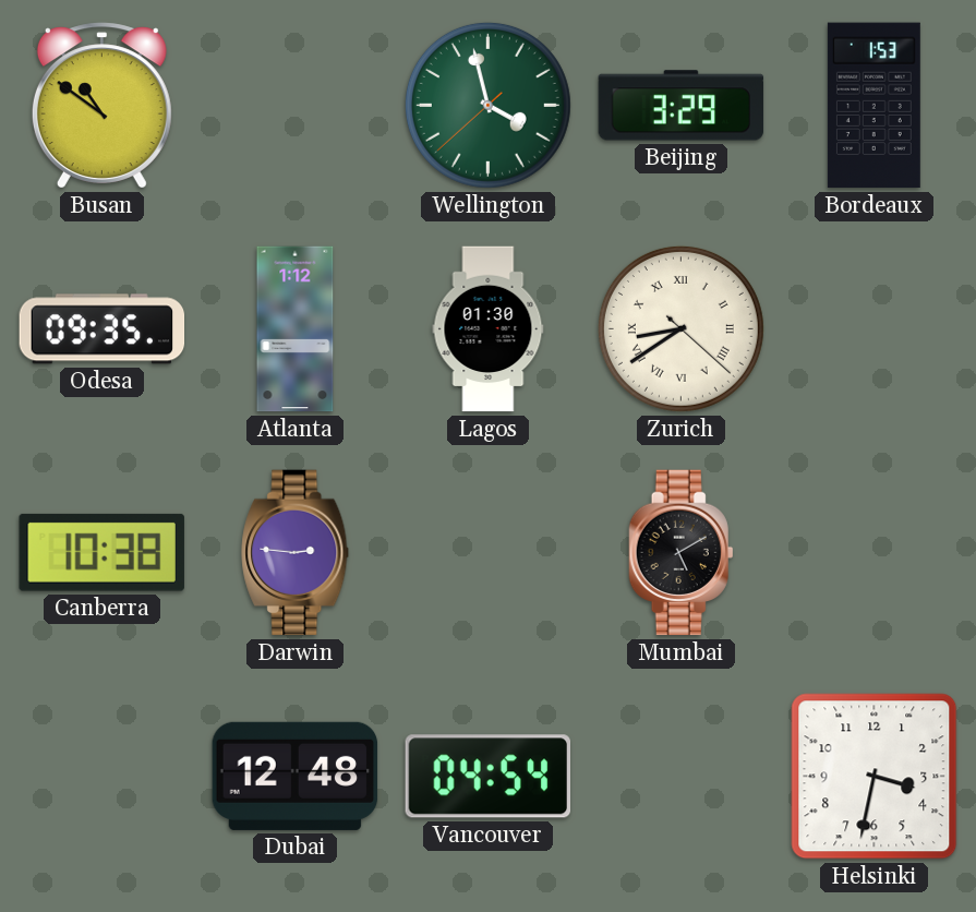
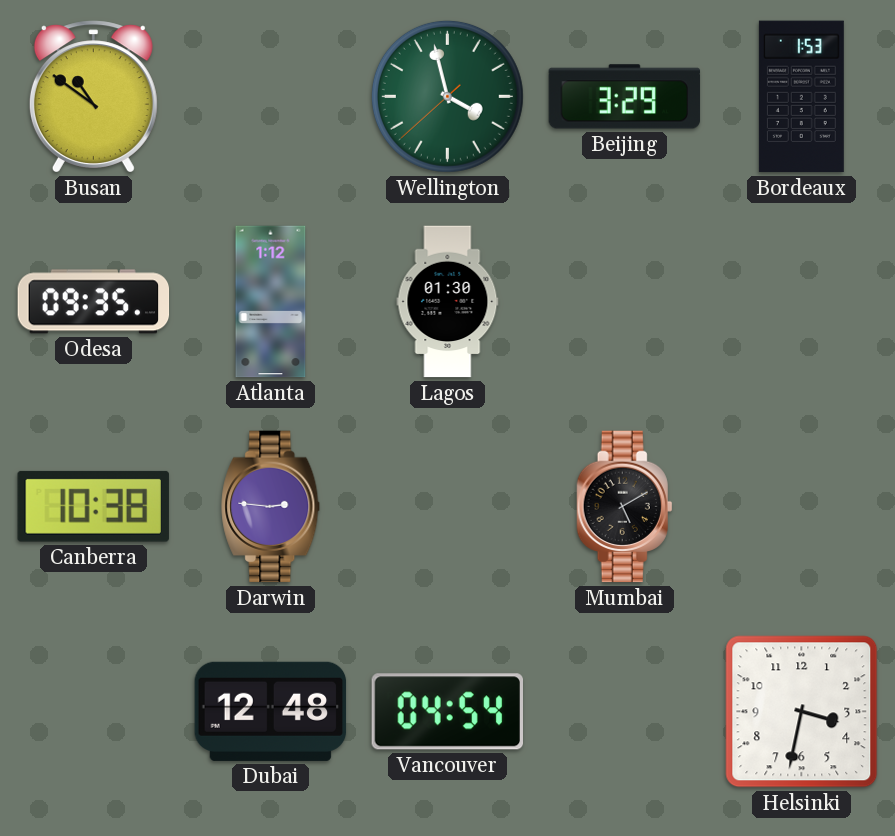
Zurich: 8:39 -> none (680, 328)
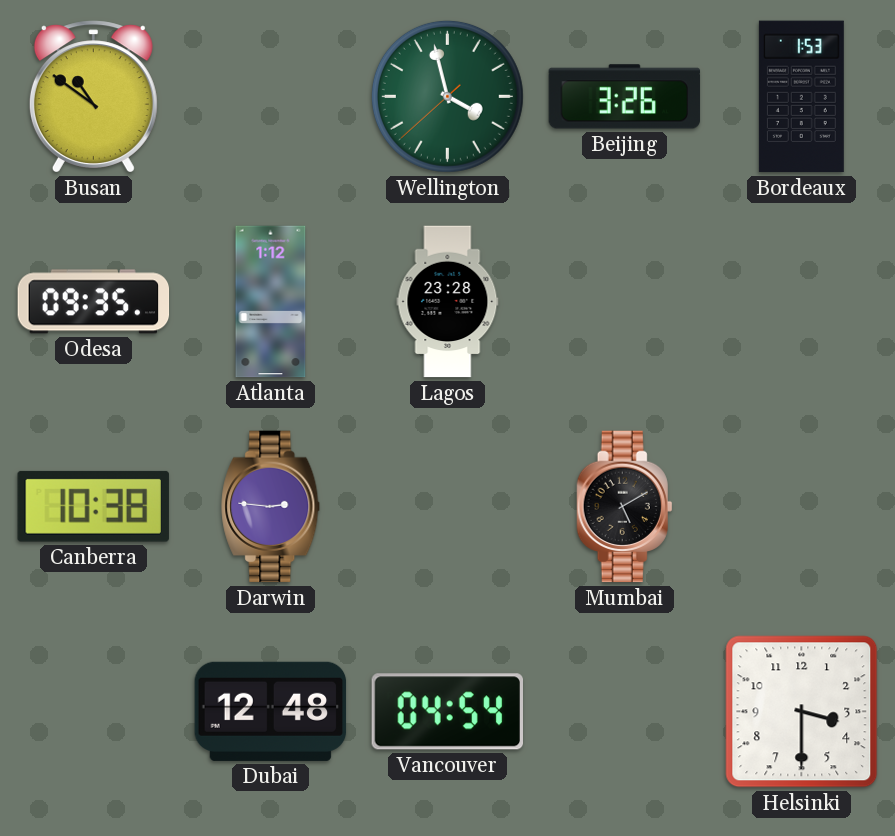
Beijing: 3:29 -> 3:26 (625, 97)
Lagos: 01:30 -> 23:28 (448, 302)
Helsinki: 3:32 -> 3:30 (802, 712)
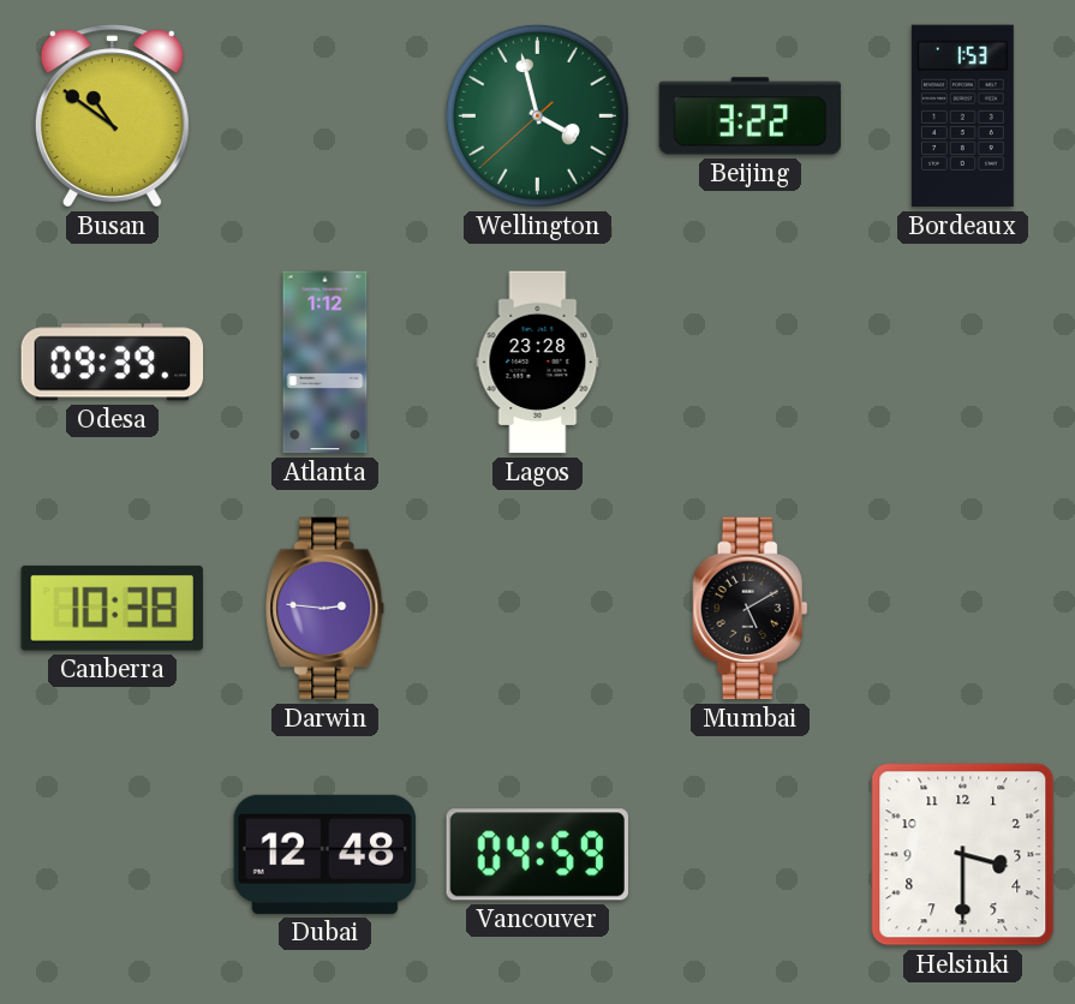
Beijing: 3:26 -> 3:22 (751, 116)
Odesa: 09:35 -> 09:39 (113, 363)
Vancouver: 04:54 -> 04:59 (537, 855)
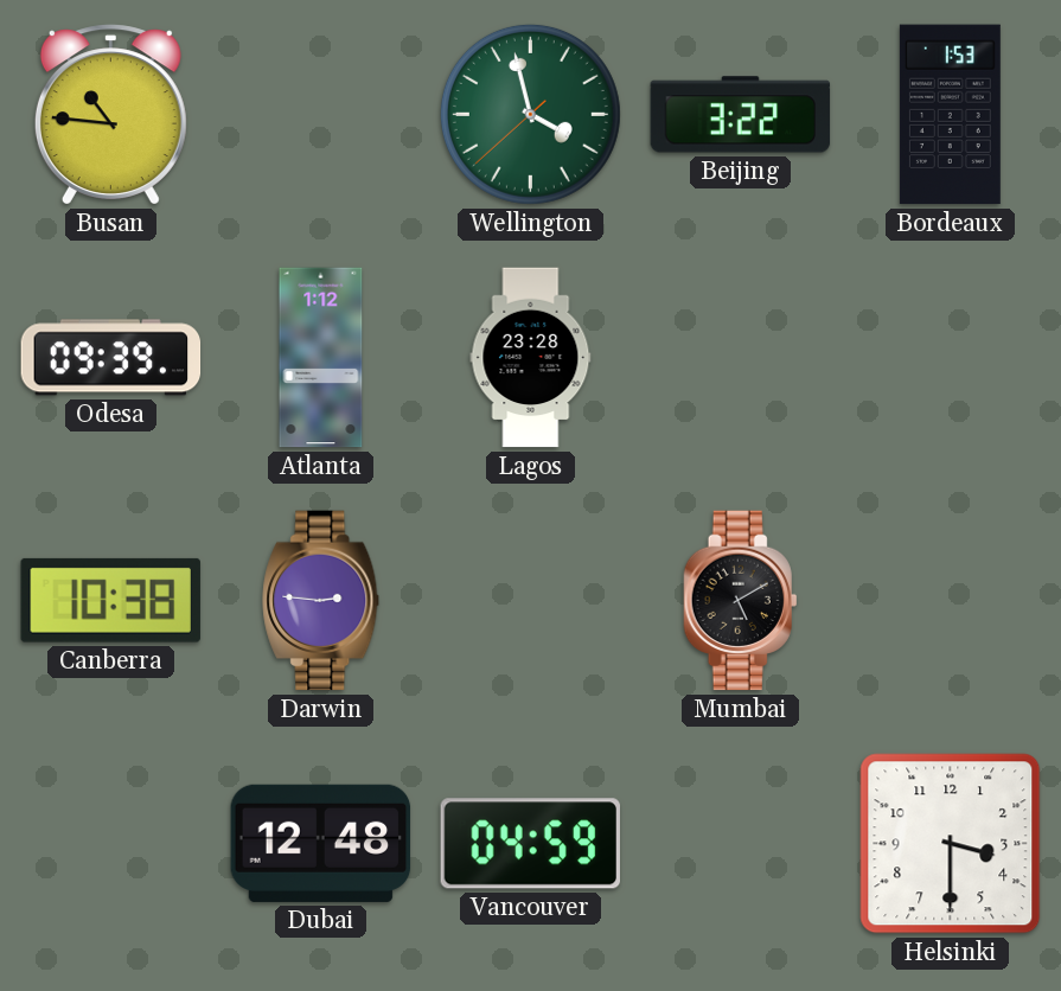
Busan: 10:51 -> 10:46 (110, 115)
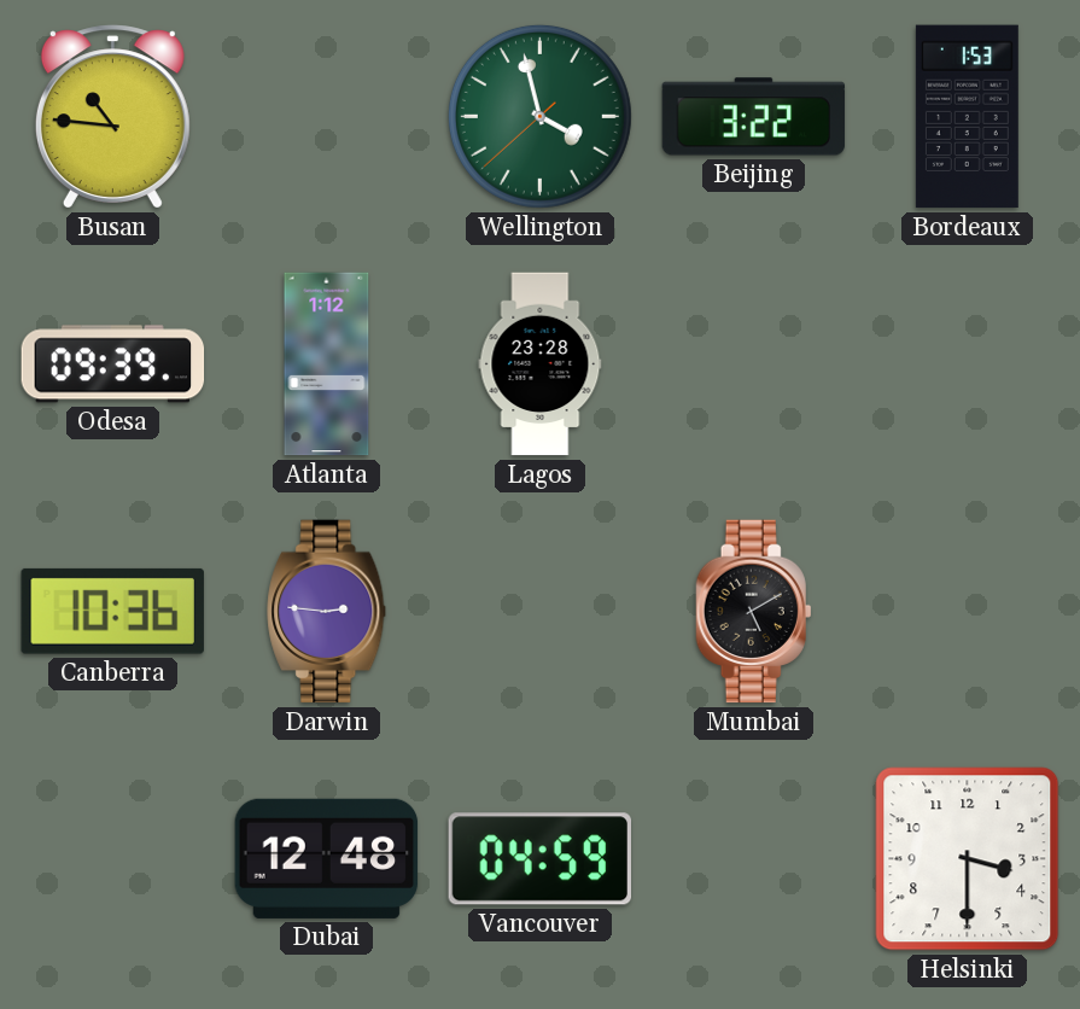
Canberra: 10:38 -> 10:36 (112, 611)
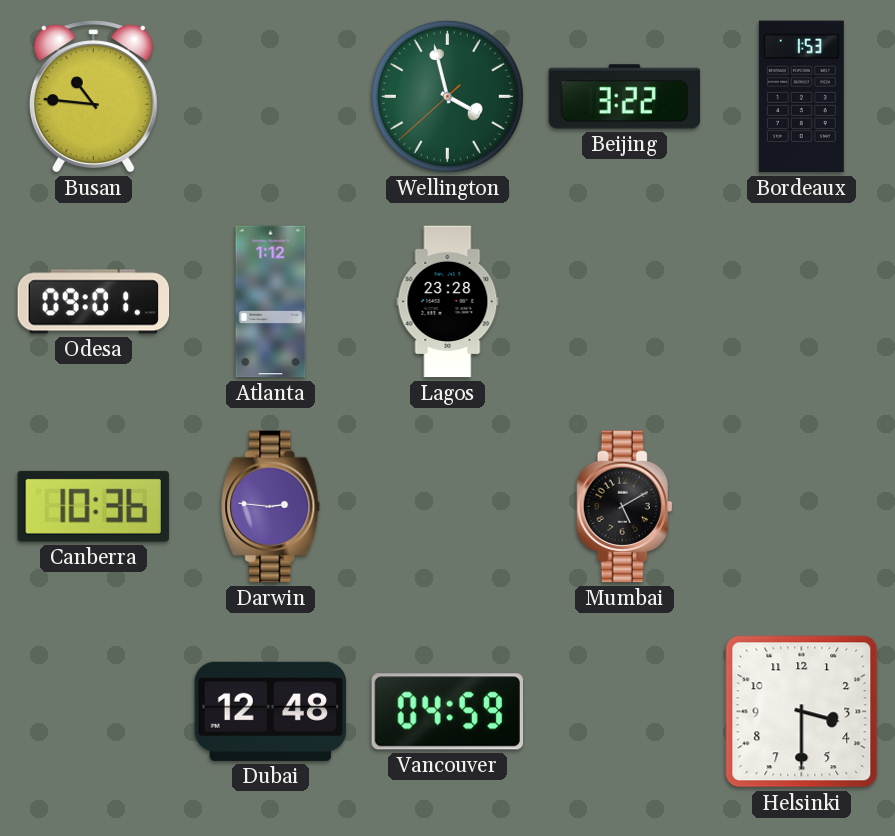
Odesa: 09:39 -> 09:01 (94, 302)
